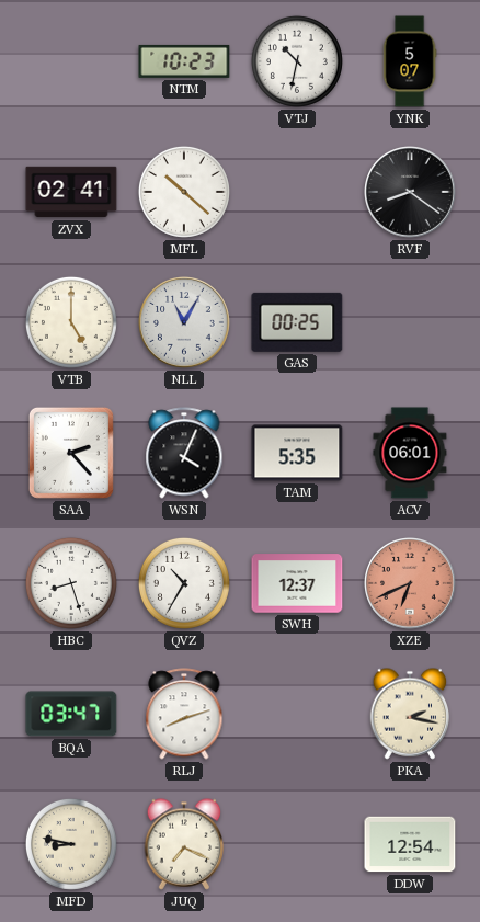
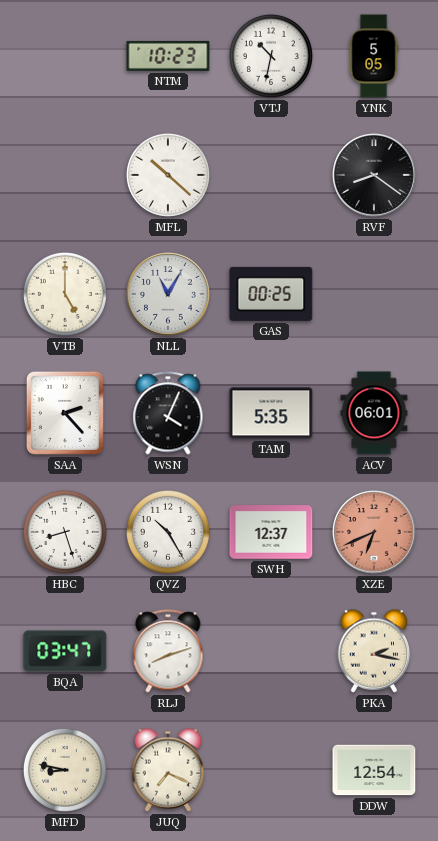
YNK: 5:07 -> 5:05 (374, 56)
ZVX: 02:41 -> none (71, 192)
QVZ: 10:35 -> 10:25 (168, 532)
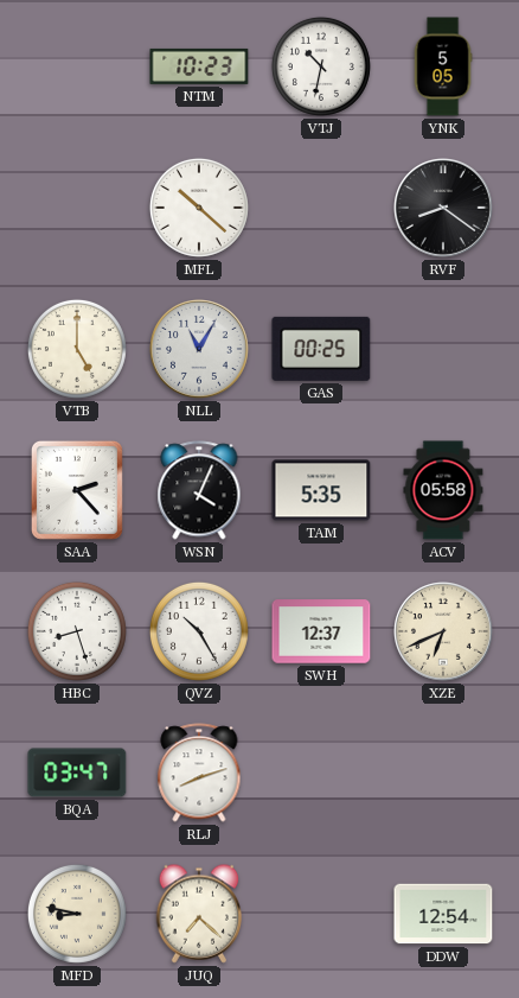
ACV: 06:01 -> 05:58 (443, 490)
XZE dial: salmon -> cream (444, 633)
PKA: 2:17 -> none (374, 651)
JUQ: 7:19 -> 7:22 (199, 914)
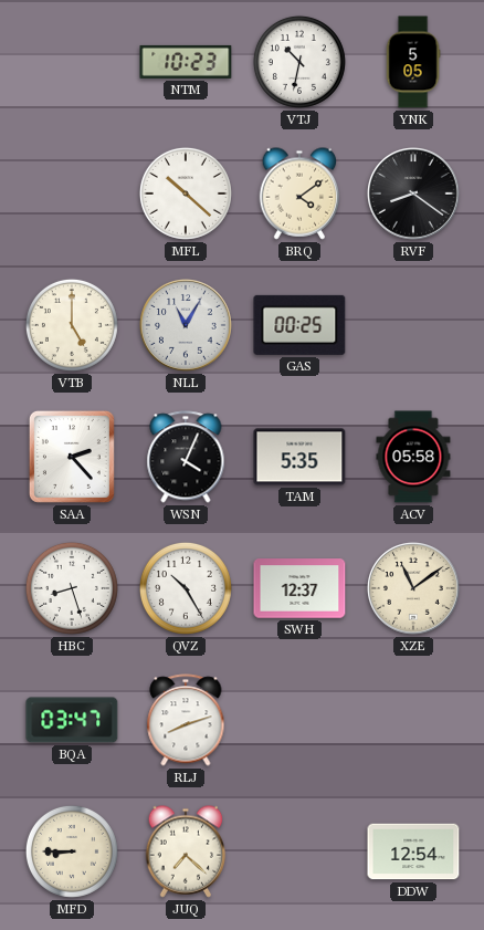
BRQ: none -> 4:09 (299, 194)
XZE: 6:41 -> 11:09 (414, 589)
MFD: 8:47 -> 8:45 (72, 851)
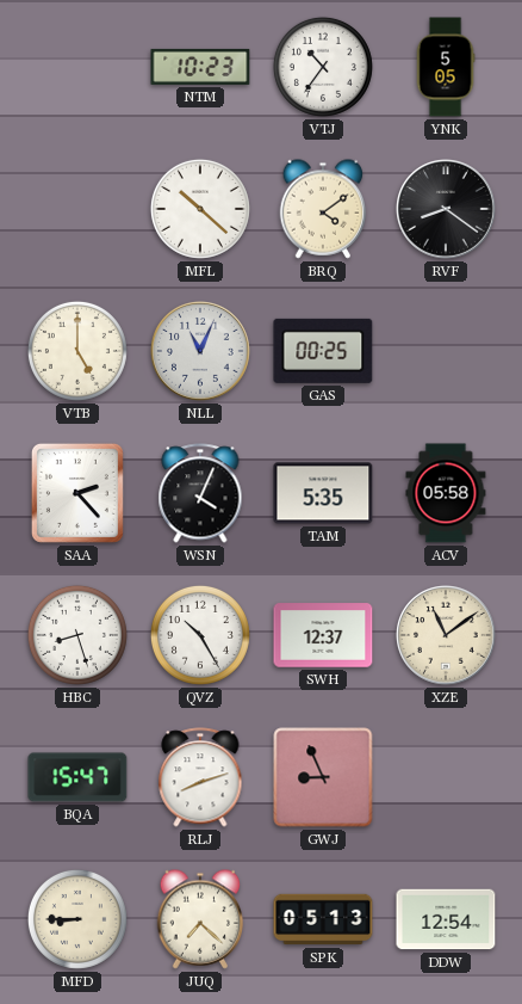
VTJ: 10:32 -> 10:36 (323, 67)
NLL: 11:05 -> 11:04 (201, 352)
BQA: 03:47 -> 15:47 (77, 777)
GWJ: none -> 8:56 (323, 777)
SPK: none -> 05:13 (323, 919)
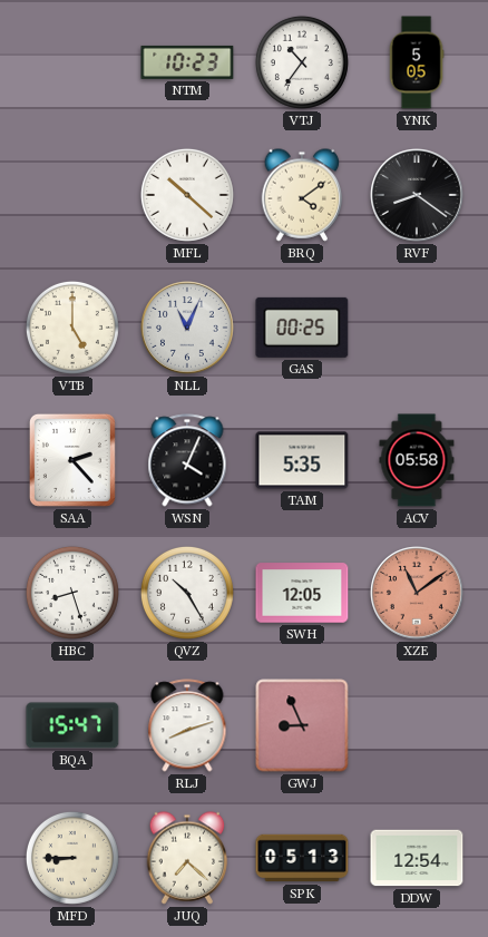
SWH: 12:37 -> 12:05 (302, 593)
XZE dial: cream -> salmon (418, 594)
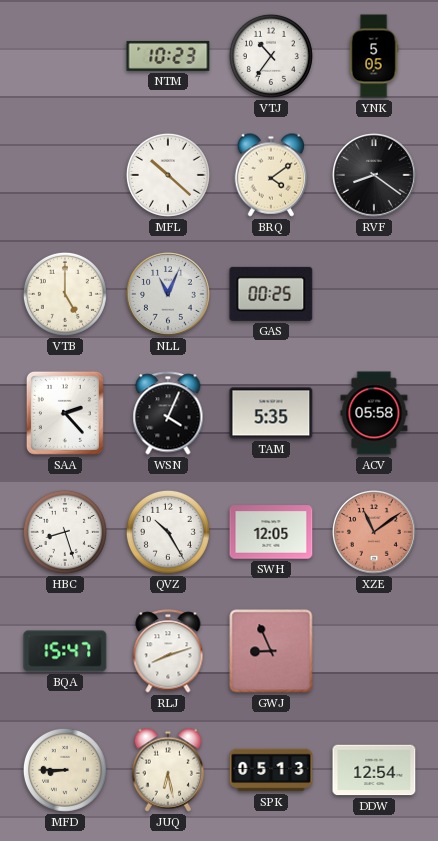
JUQ: 7:22 -> 6:28 (168, 770)
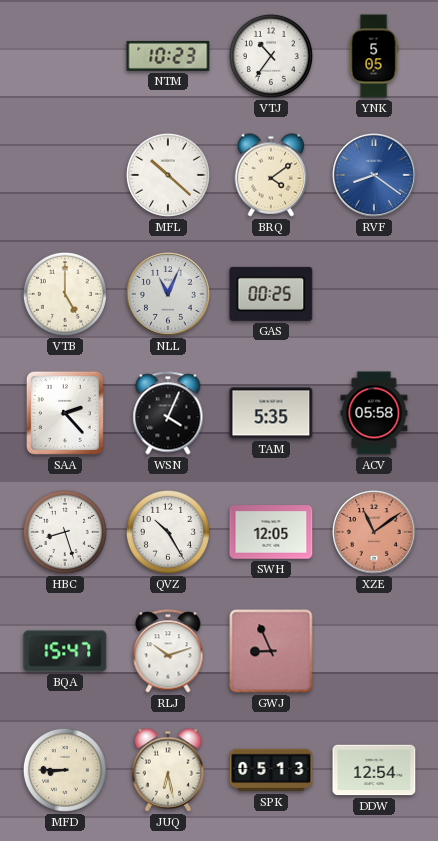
RVF dial: black -> blue (375, 176)
RLJ: 8:12 -> 10:12 (168, 651)
